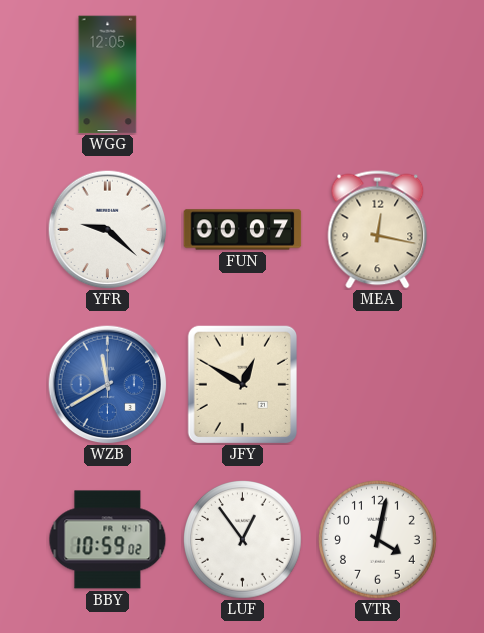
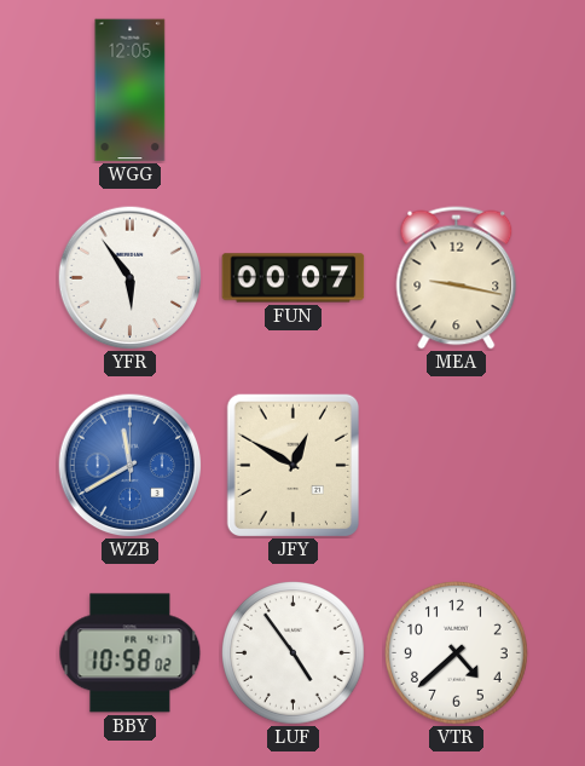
YFR: 9:22 -> 5:54 (129, 277)
MEA: 12:17 -> 9:17 (457, 278)
BBY: 10:59 -> 10:58 (131, 653)
LUF: 12:54 -> 4:54 (294, 653)
VTR: 4:02 -> 4:38 (457, 653)
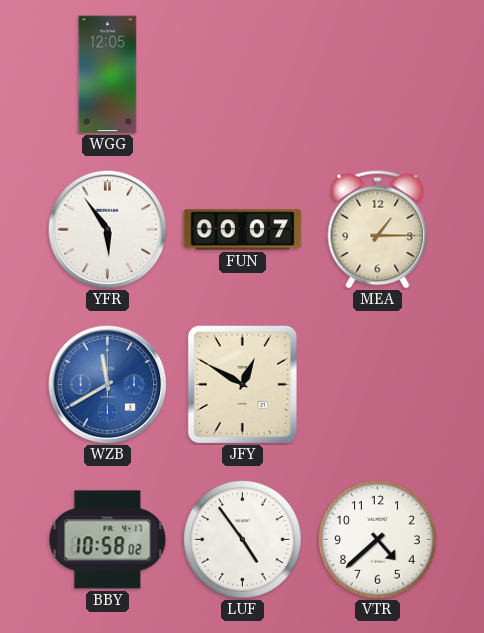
MEA: 9:17 -> 1:15 (378, 230)
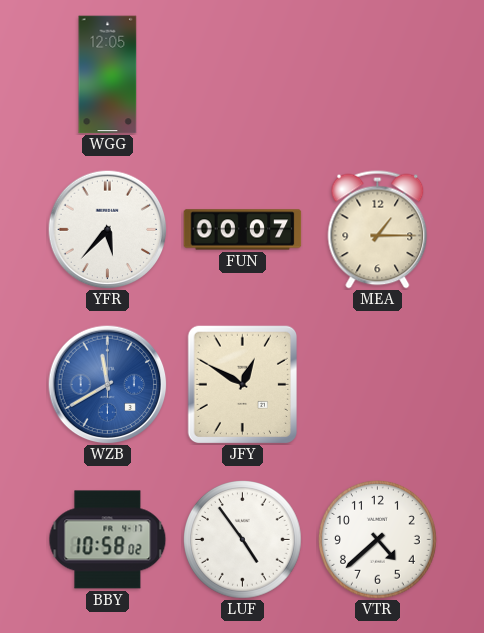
YFR: 5:54 -> 5:37 (107, 229)
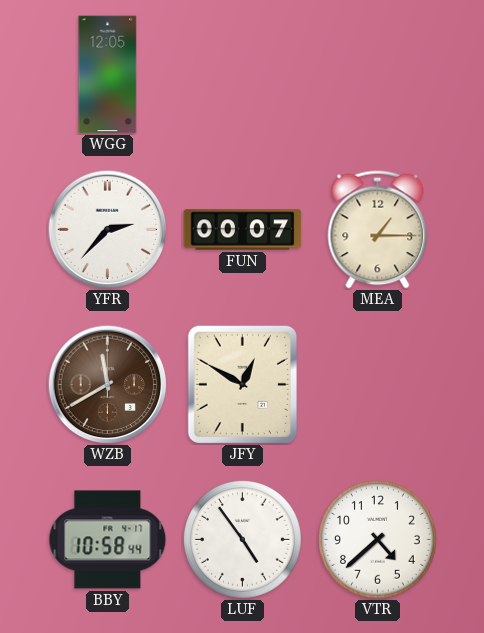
YFR: 5:37 -> 2:37 (107, 229)
WZB dial: blue -> brown (107, 384)
BBY: 10:58:02 -> 10:58:44 (108, 540)
